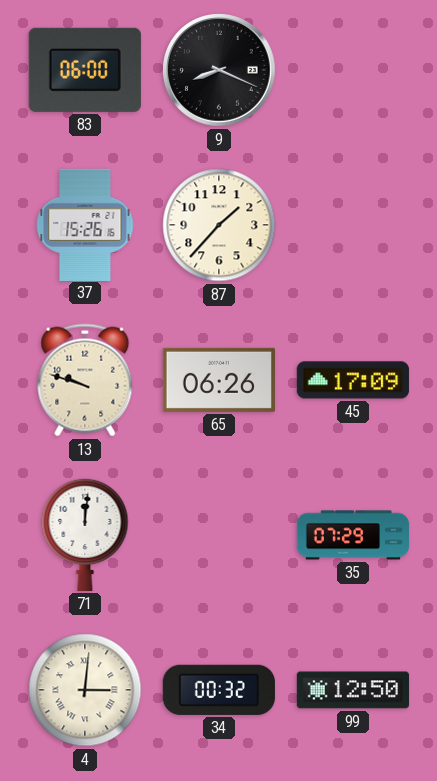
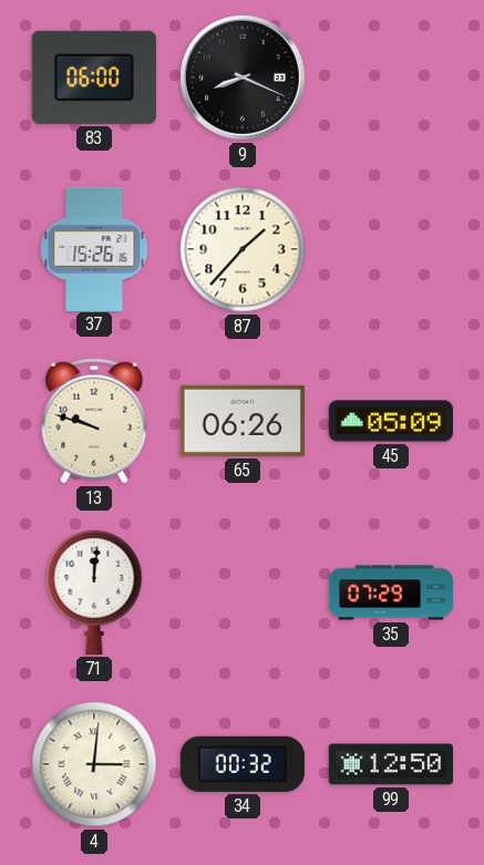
45: 17:09 -> 05:09 (390, 421)
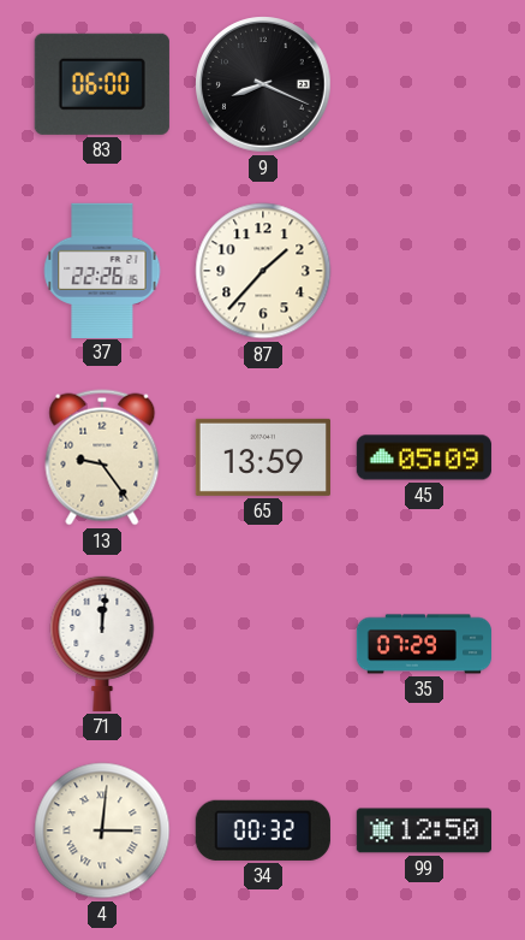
37: 15:26 -> 22:26 (102, 270)
13: 9:48 -> 9:24 (102, 457)
65: 06:26 -> 13:59 (263, 457)
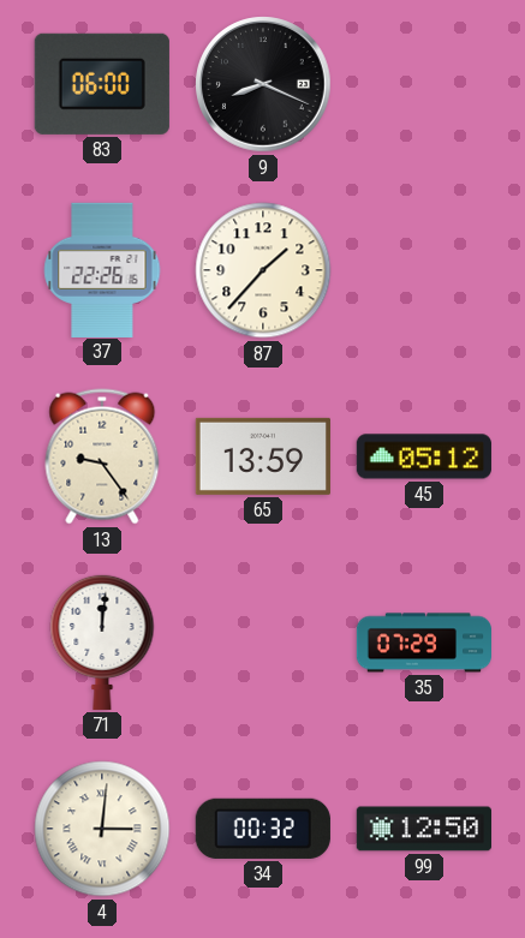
45: 05:09 -> 05:12 (423, 456)
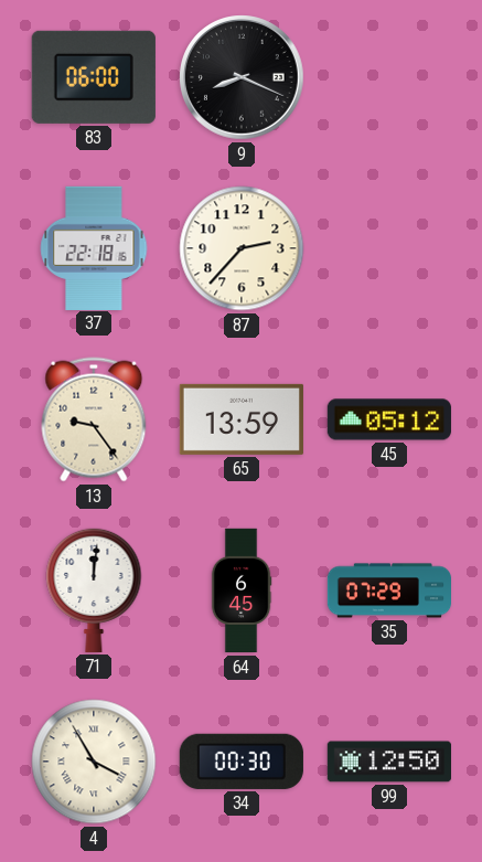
37: 22:26 -> 22:18 (94, 247)
87: 1:37 -> 2:37 (242, 248)
64: none -> 6:45 (242, 590)
4: 3:01 -> 3:55 (94, 762)
34: 00:32 -> 00:30 (242, 762)
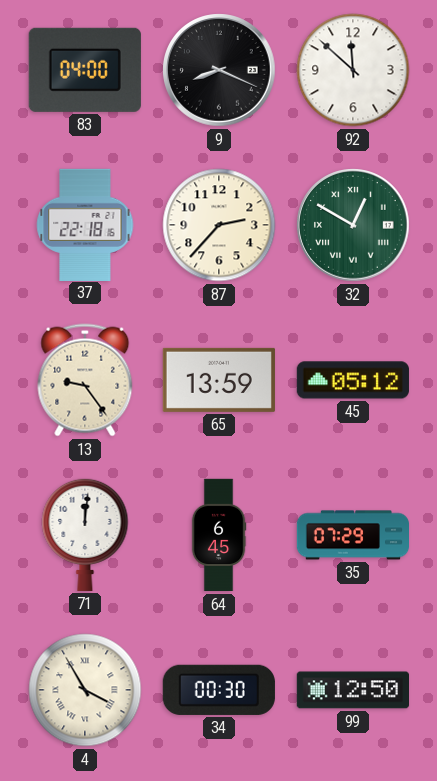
83: 06:00 -> 04:00 (85, 70)
92: none -> 11:52 (353, 70)
32: none -> 12:50 (353, 225)
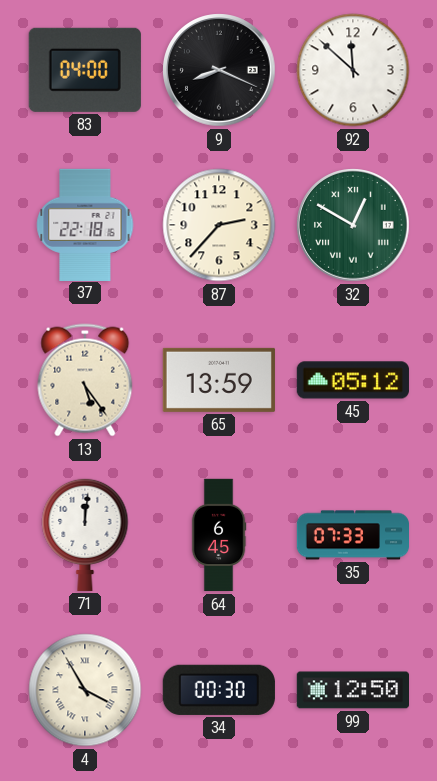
13: 9:24 -> 5:24 (85, 380)
35: 07:29 -> 07:33 (352, 535)
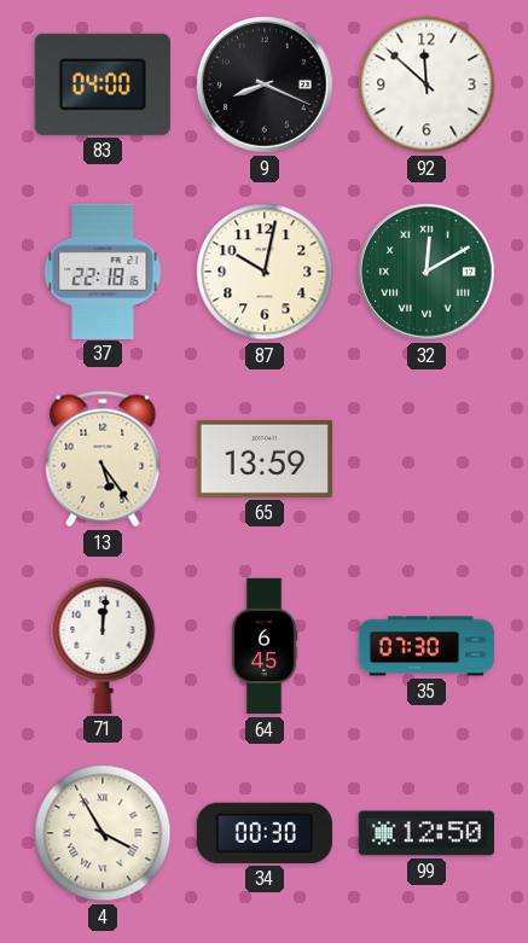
87: 2:37 -> 10:02 (265, 272)
32: 12:50 -> 12:10 (427, 272)
45: 05:12 -> none (352, 380)
35: 07:33 -> 07:30 (425, 646)
